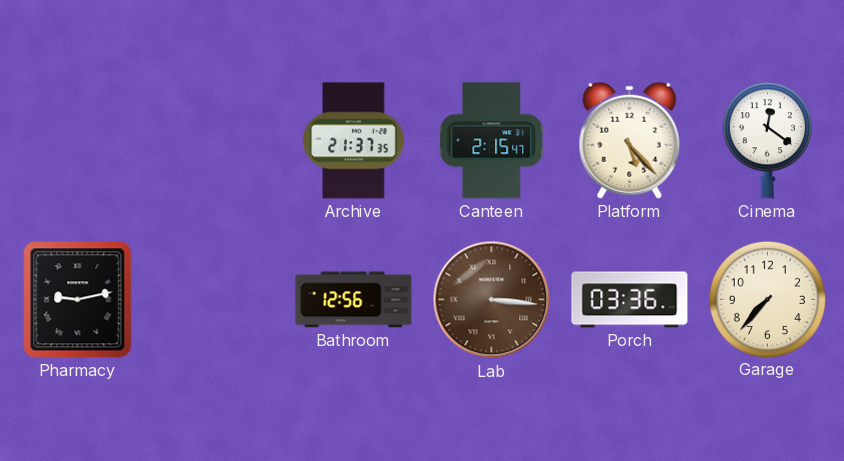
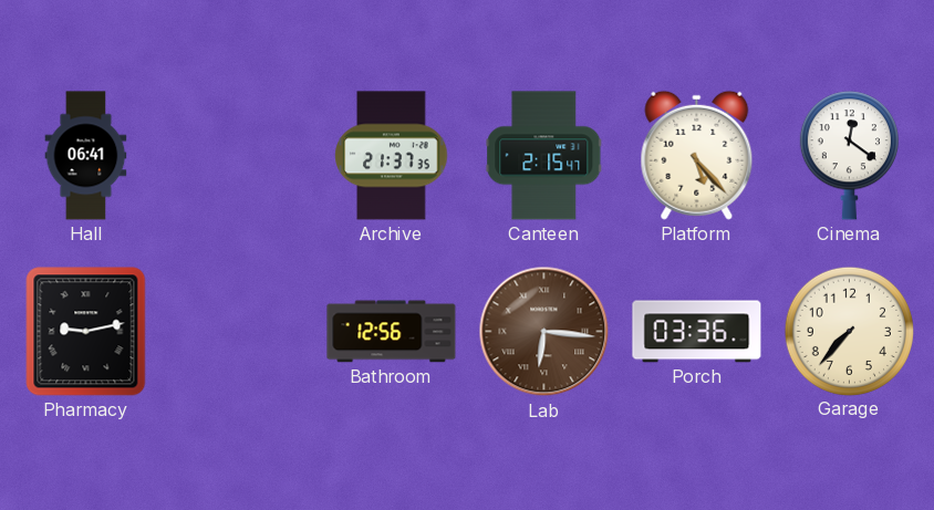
Hall: none -> 06:41 (86, 156)
Lab: 3:16 -> 6:16 (544, 332)
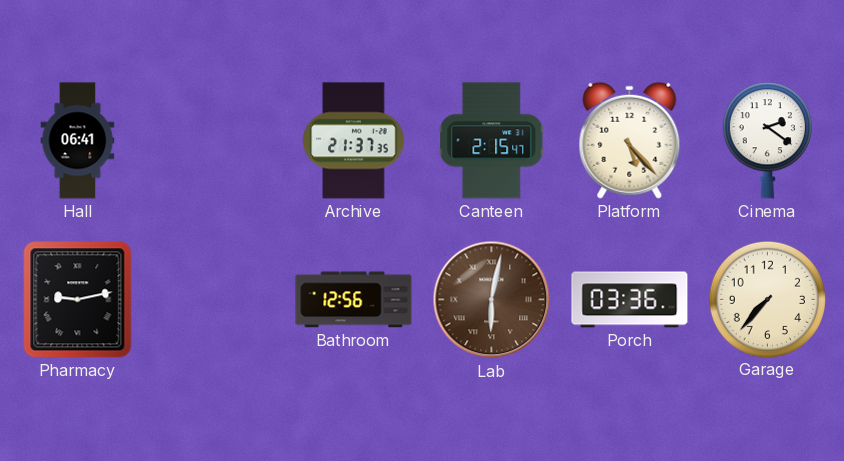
Cinema: 12:21 -> 2:21 (767, 141)
Lab: 6:16 -> 6:02 (492, 300)
